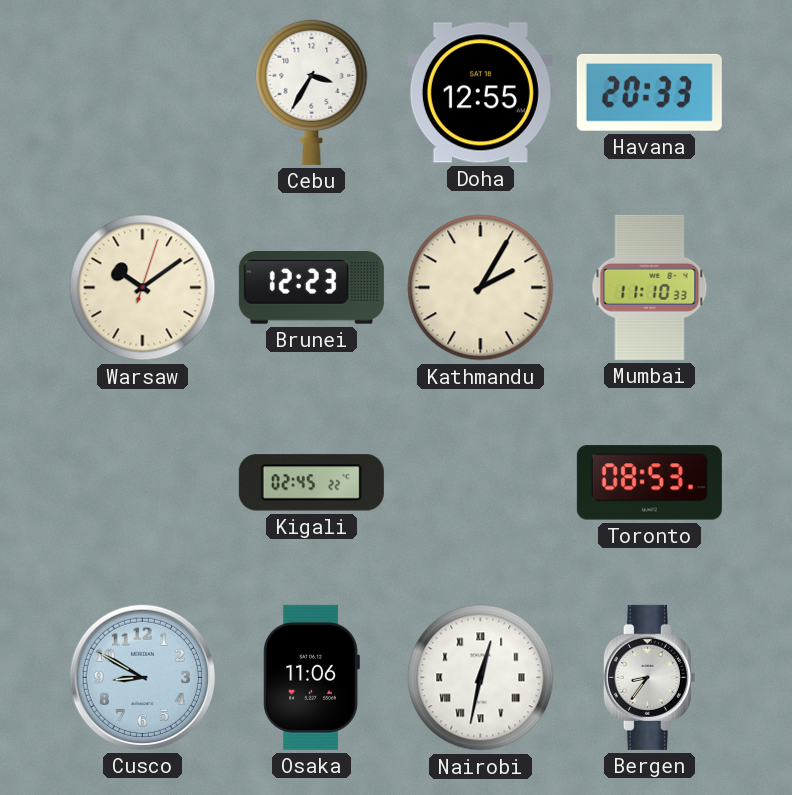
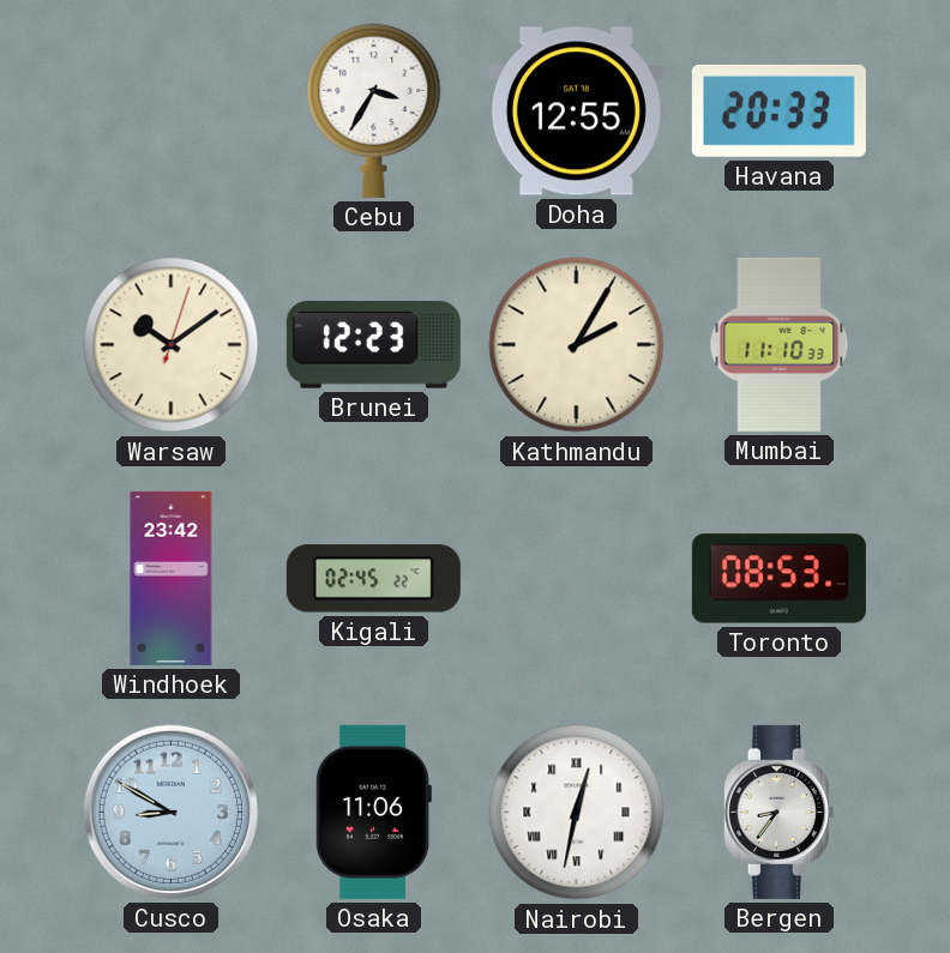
Windhoek: none -> 23:42 (172, 578)
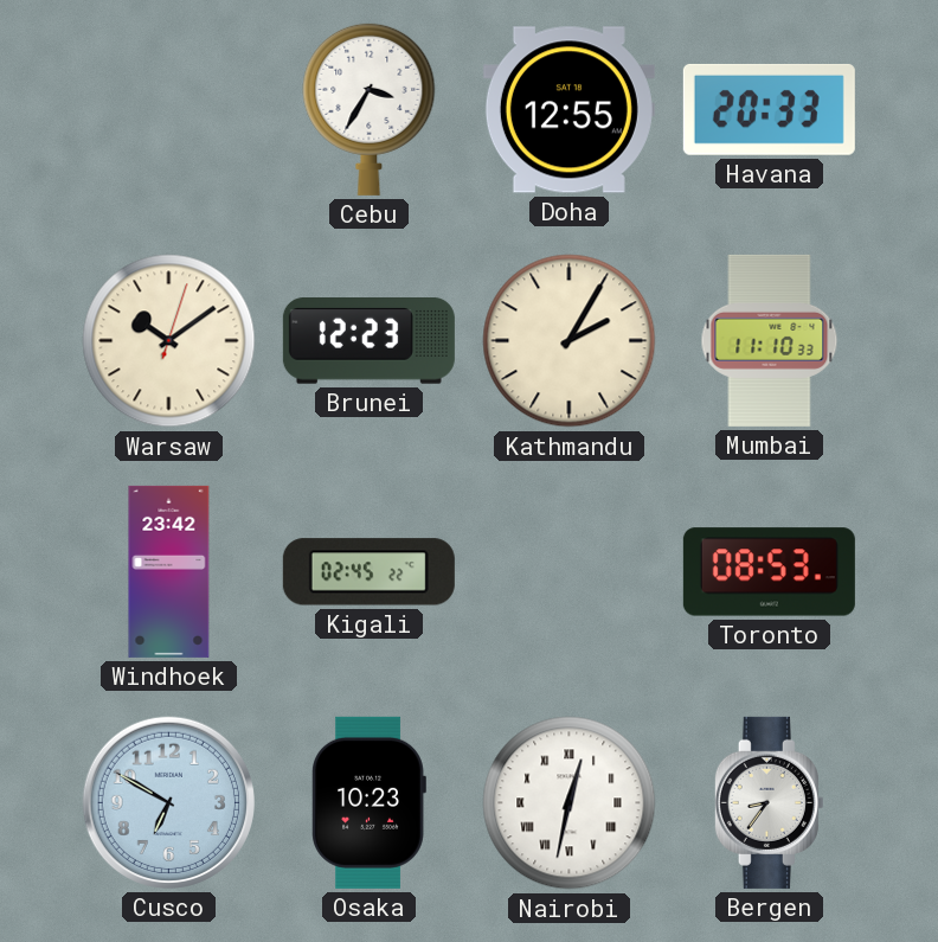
Cusco: 8:50 -> 6:50 (168, 802)
Osaka: 11:06 -> 10:23 (368, 802)
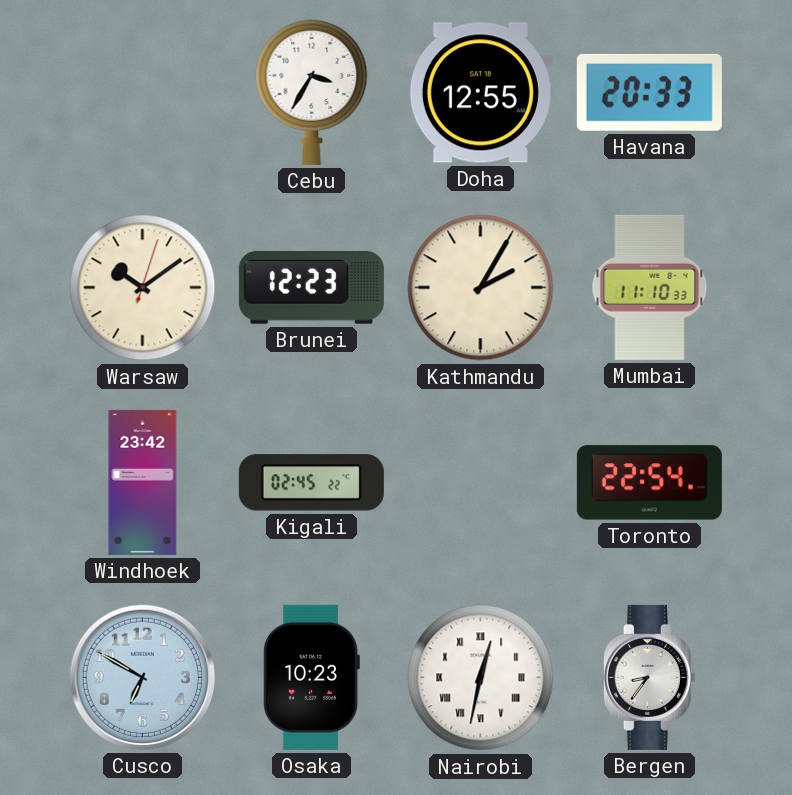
Toronto: 08:53 -> 22:54 (649, 483)
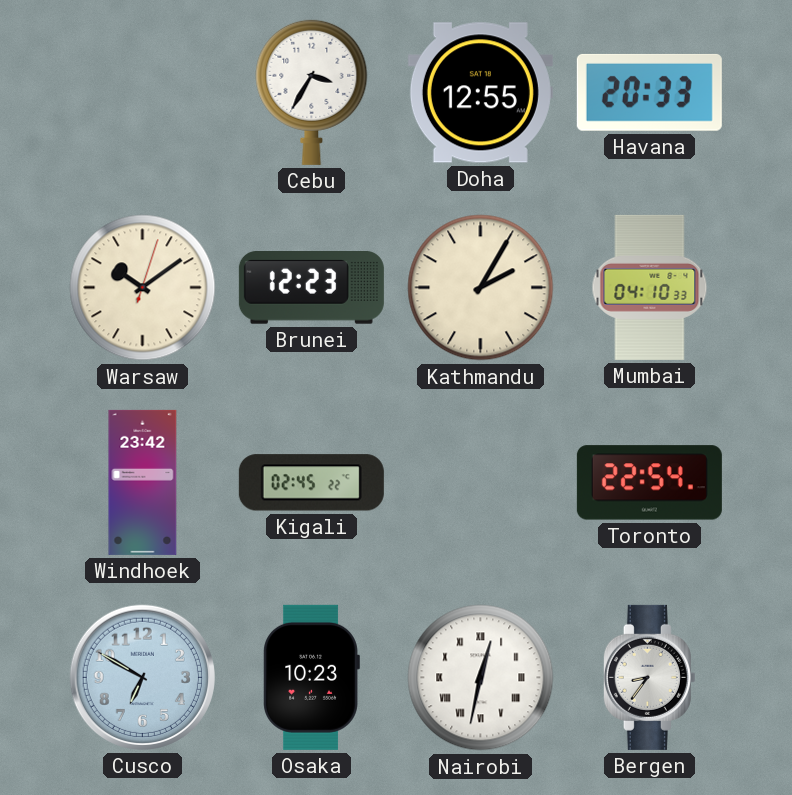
Mumbai: 11:10 -> 04:10 (650, 287)
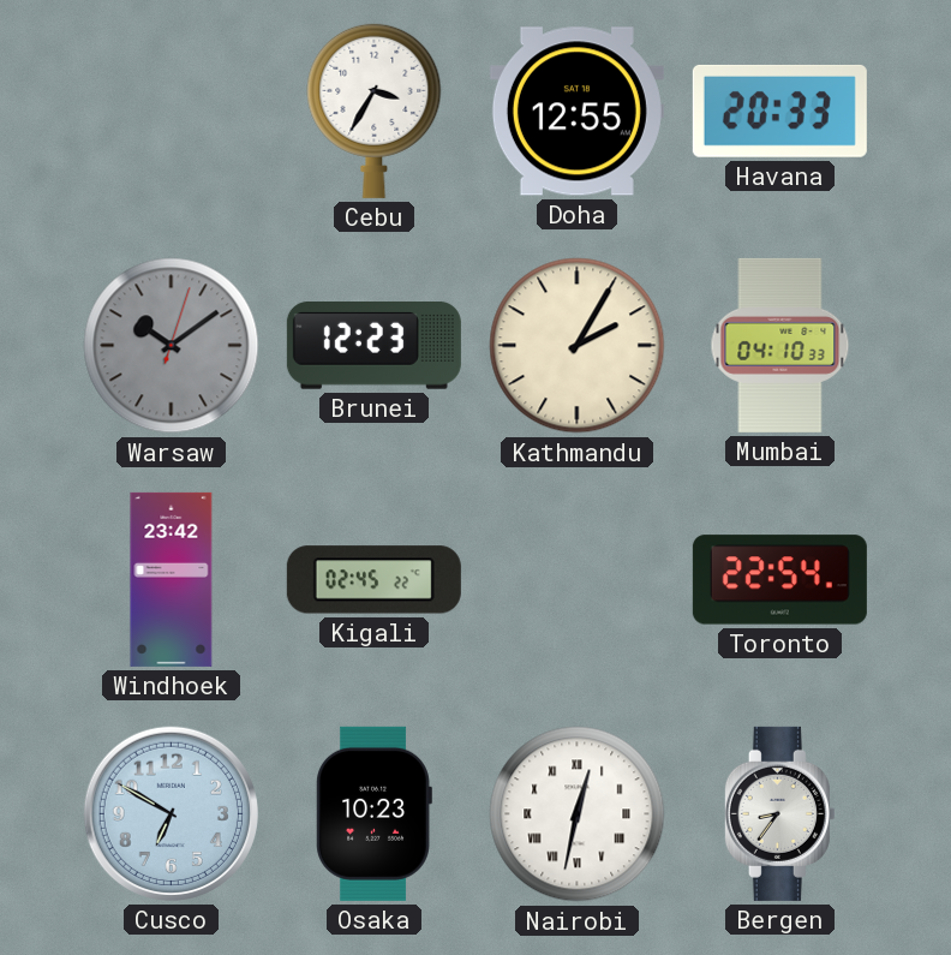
Warsaw dial: cream -> grey (172, 346)
